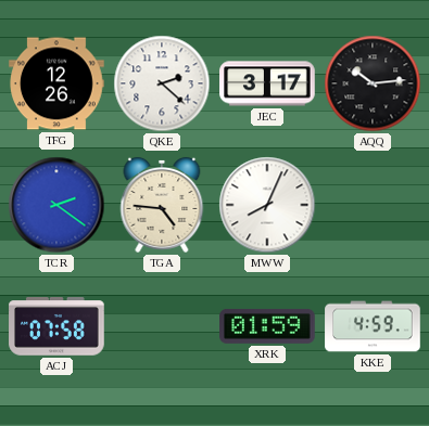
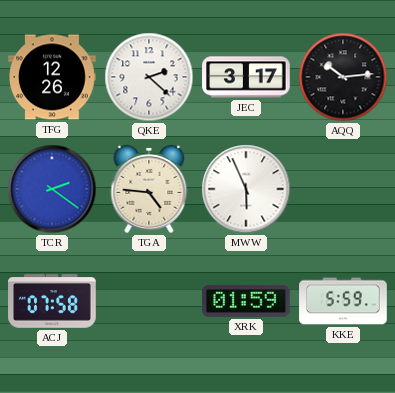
MWW: 8:04 -> 5:56 (246, 189)
KKE: 4:59 -> 5:59 (343, 301)
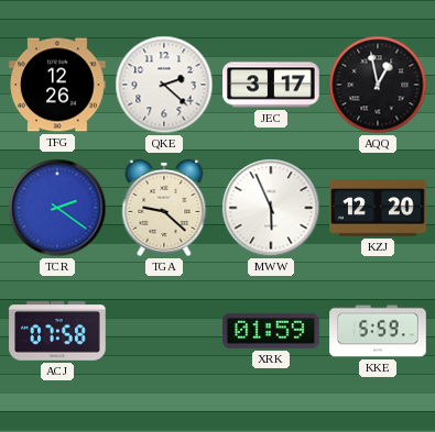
AQQ: 10:14 -> 12:58 (378, 85)
TGA: 4:46 -> 9:22 (164, 208)
KZJ: none -> 12:20 (378, 208)
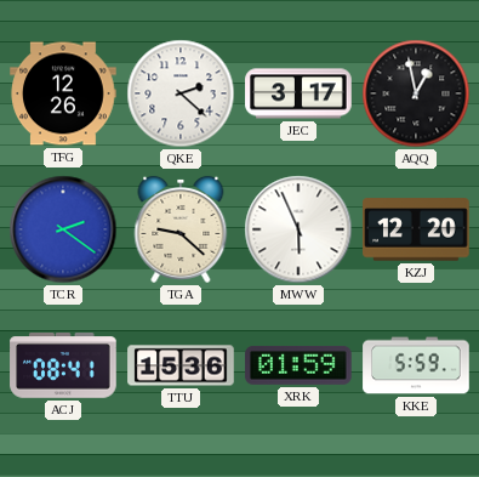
ACJ: 07:58 -> 08:41 (63, 365)
TTU: none -> 15:36 (181, 365)
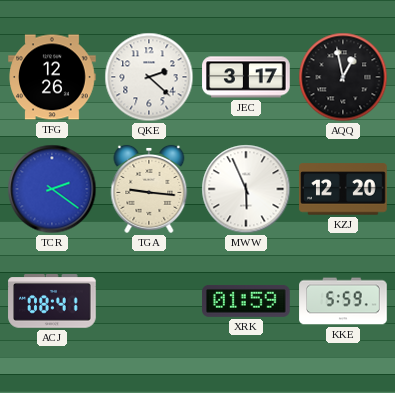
TGA: 9:22 -> 9:16 (149, 189)
TTU: 15:36 -> none (181, 365)
